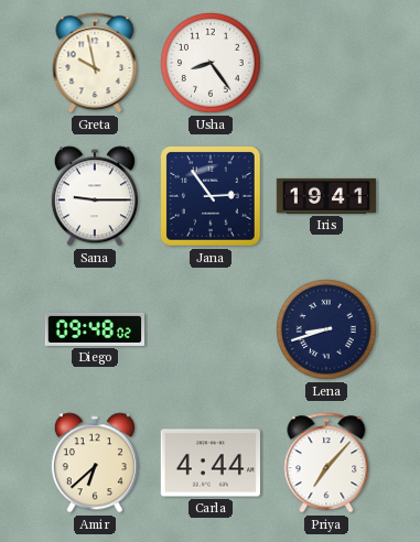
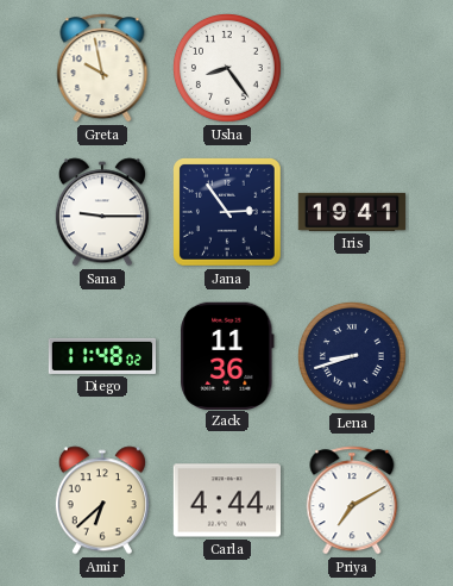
Diego: 09:48 -> 11:48 (102, 356)
Zack: none -> 11:36 (227, 355)
Priya: 7:07 -> 7:10 (352, 500)
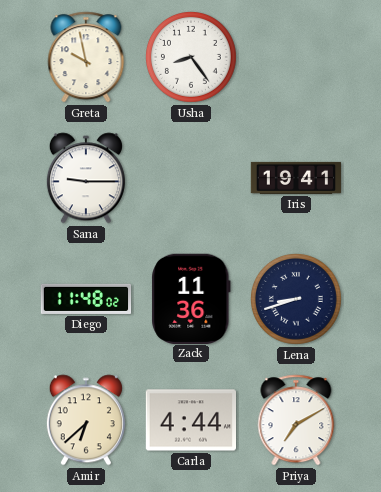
Jana: 2:54 -> none (228, 213)
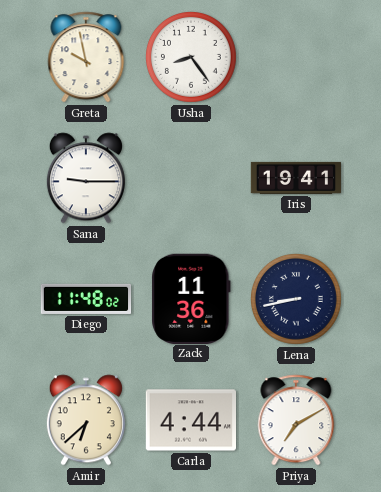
Lena: 8:42 -> 8:43 (296, 299)
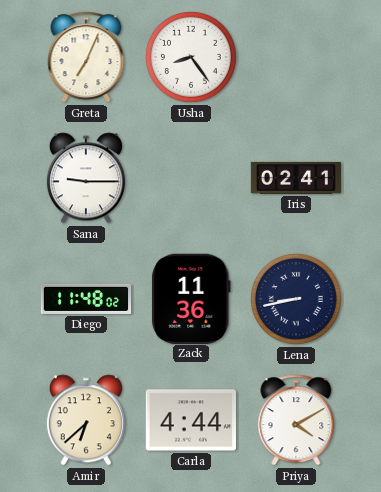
Greta: 9:58 -> 7:04 (86, 57)
Iris: 19:41 -> 02:41 (296, 178)
Priya: 7:10 -> 4:10 (296, 420)
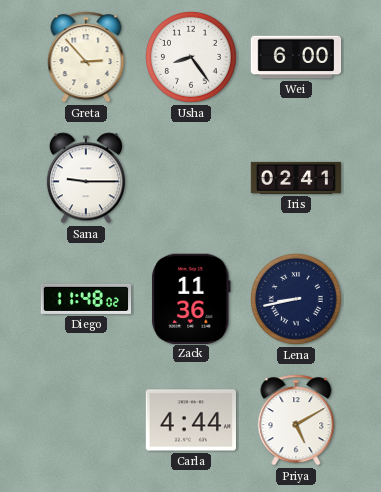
Greta: 7:04 -> 2:53 (86, 57)
Wei: none -> 6:00 (296, 57)
Amir: 6:38 -> none (86, 420)
Priya: 4:10 -> 5:10 (296, 420)
